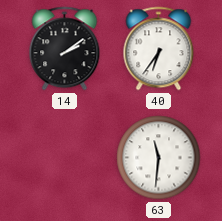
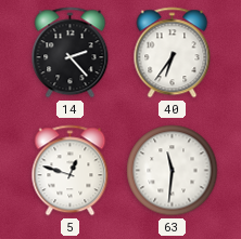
14: 2:09 -> 2:23 (71, 53)
5: none -> 12:48 (71, 171)
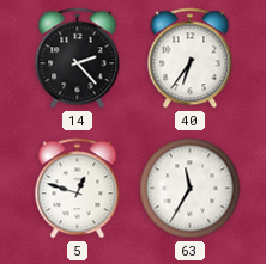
63: 11:31 -> 11:35 (191, 189)
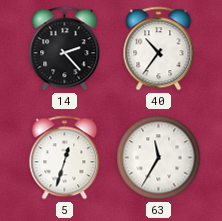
40: 6:36 -> 10:36 (159, 49)
5: 12:48 -> 12:33 (65, 158)
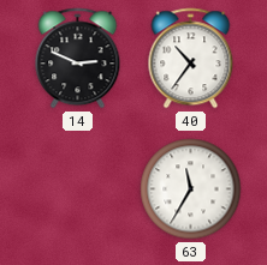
14: 2:23 -> 2:49 (78, 59)
5: 12:33 -> none (65, 158)
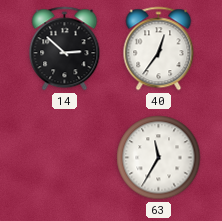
14: 2:49 -> 2:52 (65, 49)
40: 10:36 -> 12:36 (159, 49)
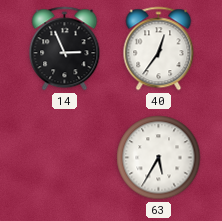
14: 2:52 -> 2:56 (65, 49)
63: 11:35 -> 5:35 (159, 158)
